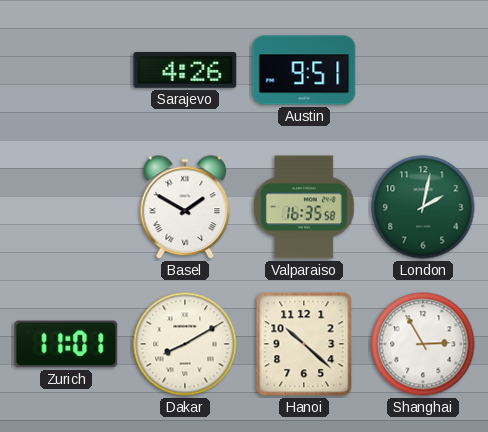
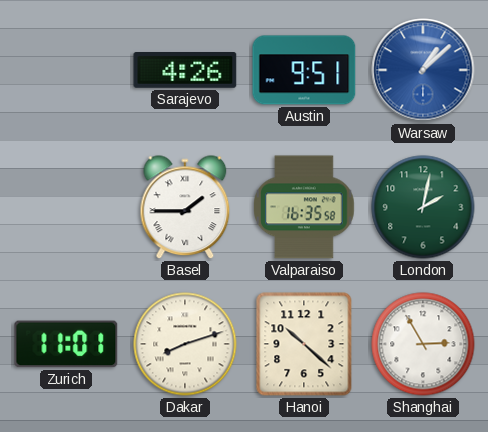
Warsaw: none -> 1:08 (423, 70)
Basel: 1:50 -> 1:45 (185, 208)
Dakar: 8:10 -> 8:12 (185, 344)
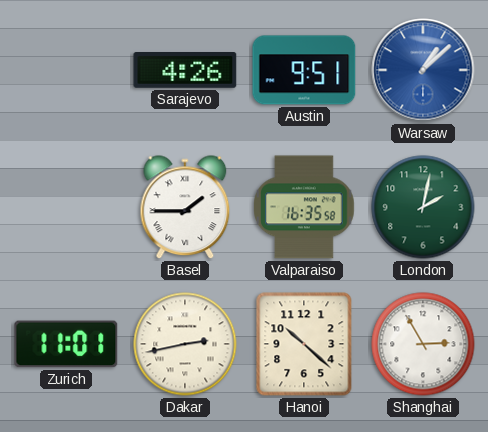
Dakar: 8:12 -> 2:43 (185, 344)
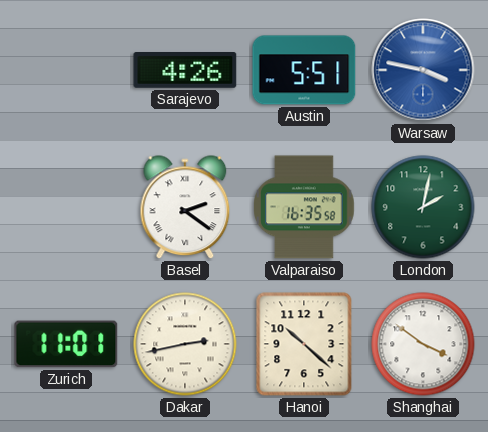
Austin: 9:51 -> 5:51 (304, 70)
Warsaw: 1:08 -> 3:47 (423, 70)
Basel: 1:45 -> 2:21 (185, 208)
Shanghai: 2:55 -> 3:51 (423, 344)
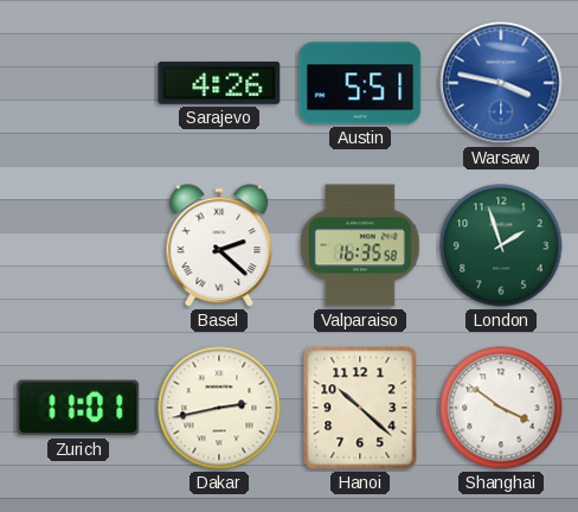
Basel: 2:21 -> 2:22 (219, 247)
London: 2:02 -> 1:57 (501, 245)
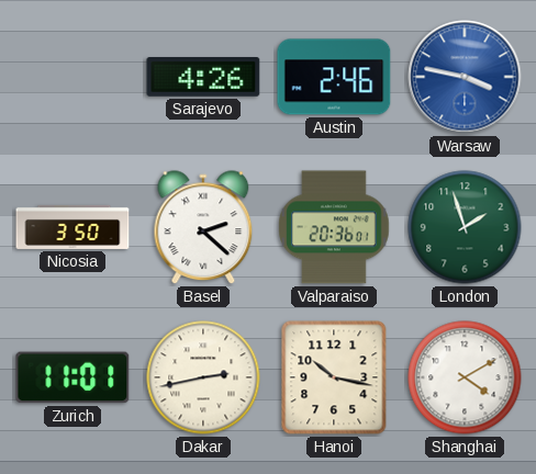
Austin: 5:51 -> 2:46 (334, 77)
Nicosia: none -> 3:50 (72, 227)
Valparaiso: 16:35 -> 20:36 (334, 227)
Hanoi: 10:22 -> 10:17 (334, 377)
Shanghai: 3:51 -> 4:10 (465, 377)
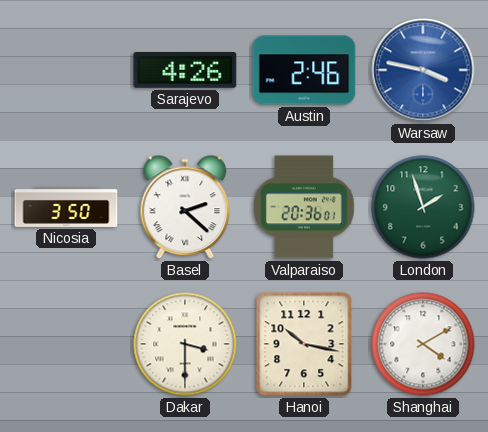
Zurich: 11:01 -> none (72, 377)
Dakar: 2:43 -> 3:30 (185, 344)
